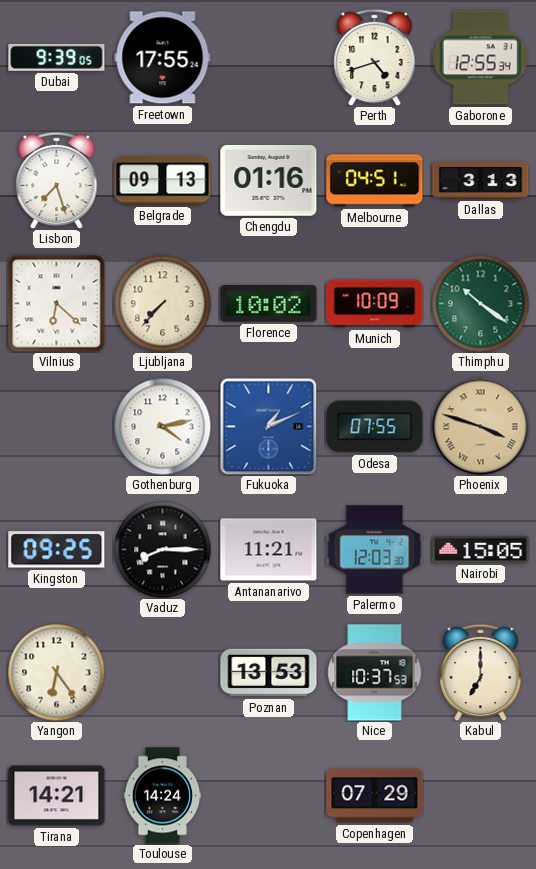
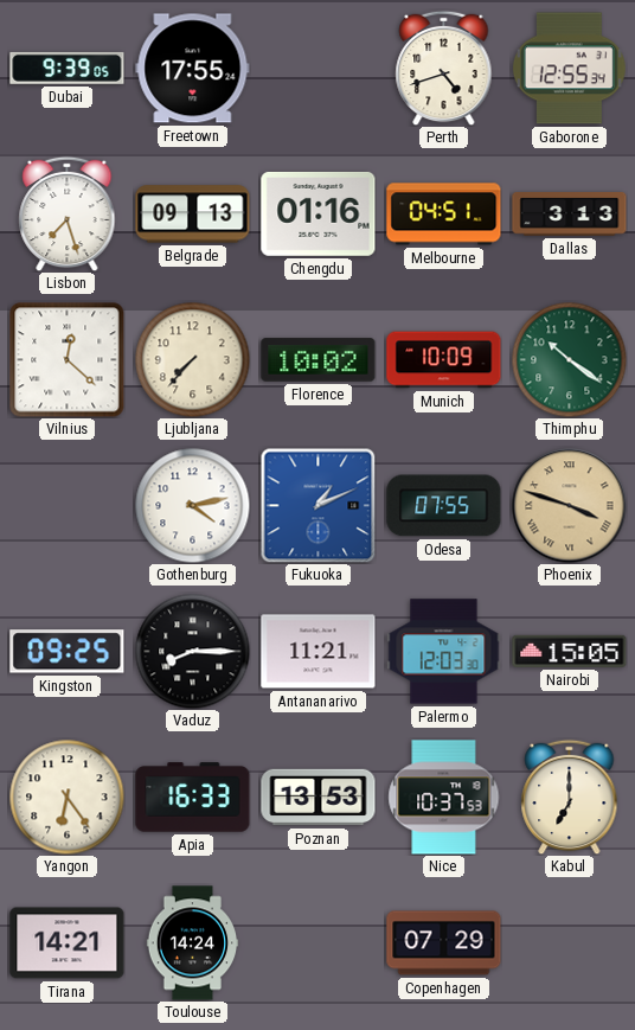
Vilnius: 6:22 -> 12:22 (68, 360)
Apia: none -> 16:33 (193, 798)
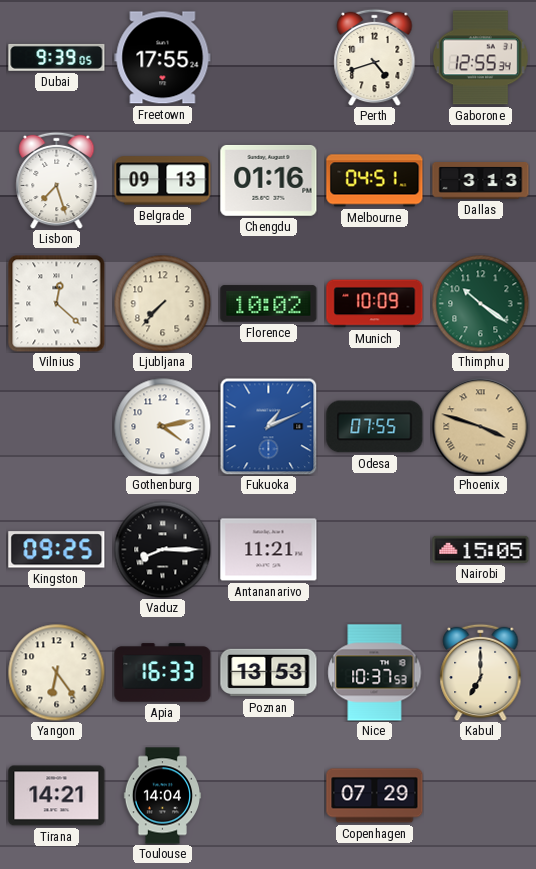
Palermo: 12:03 -> none (444, 652)
Toulouse: 14:24 -> 14:04 (163, 796)
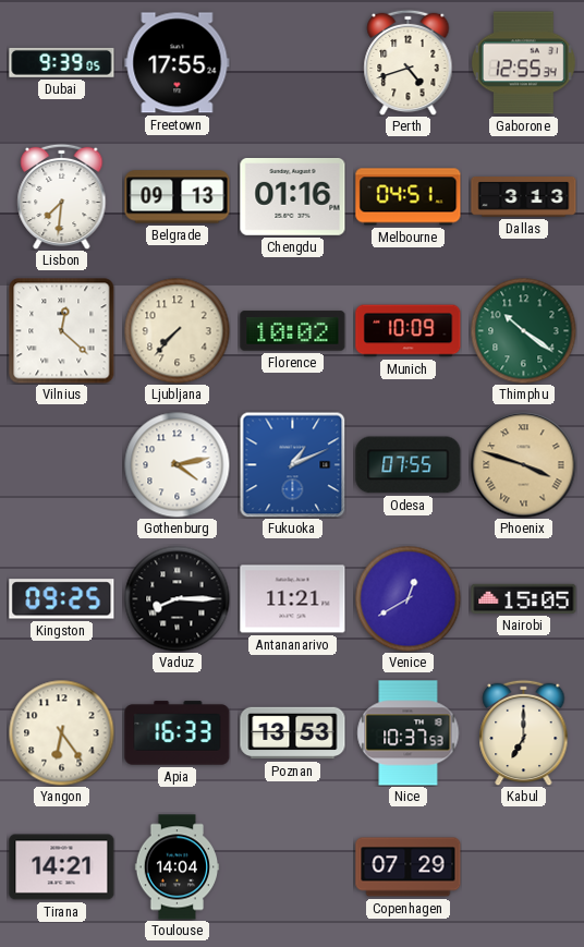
Lisbon: 7:27 -> 7:31 (62, 196)
Venice: none -> 12:40 (407, 598)
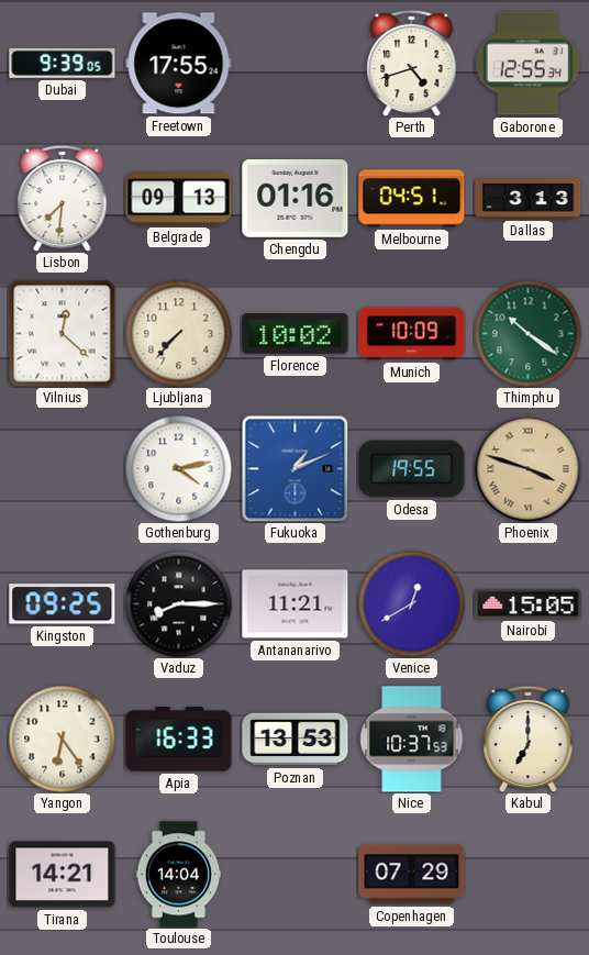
Odesa: 07:55 -> 19:55 (412, 469)
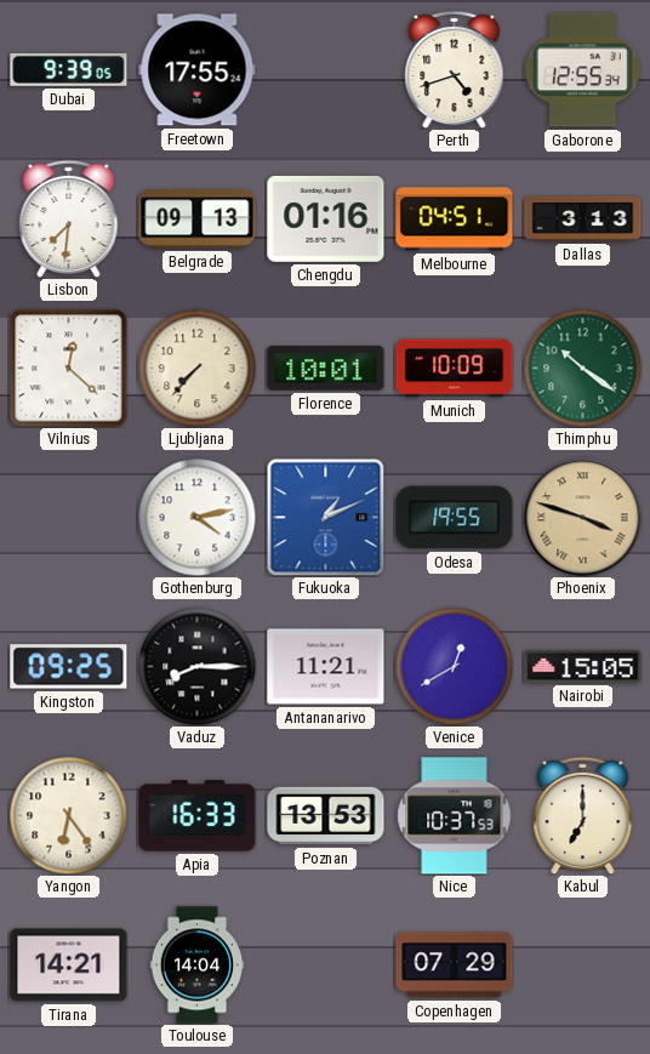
Florence: 10:02 -> 10:01 (326, 369)
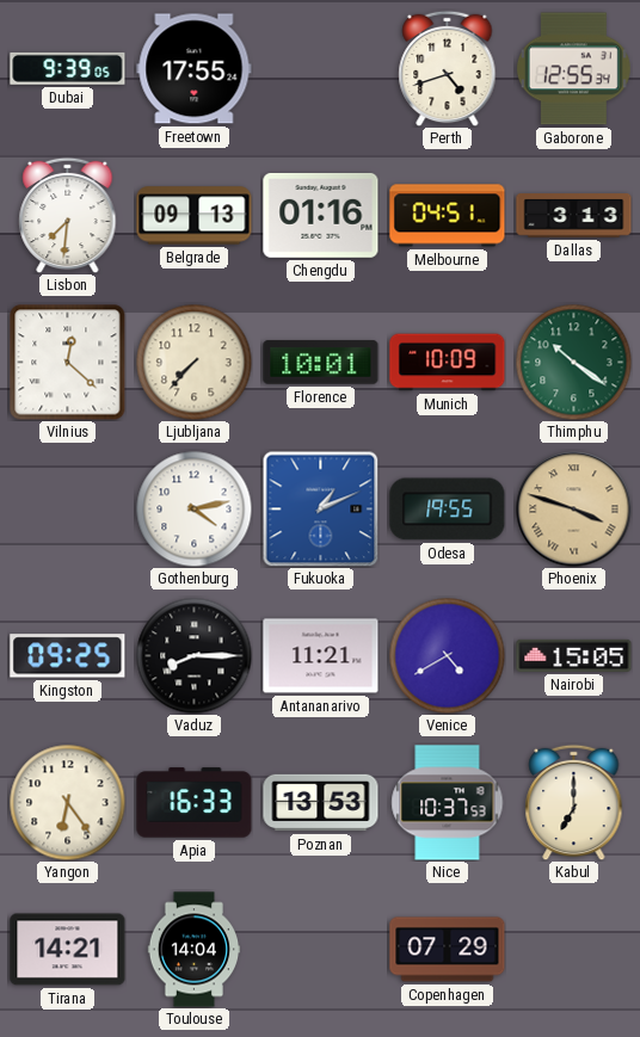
Venice: 12:40 -> 4:40 (447, 655)
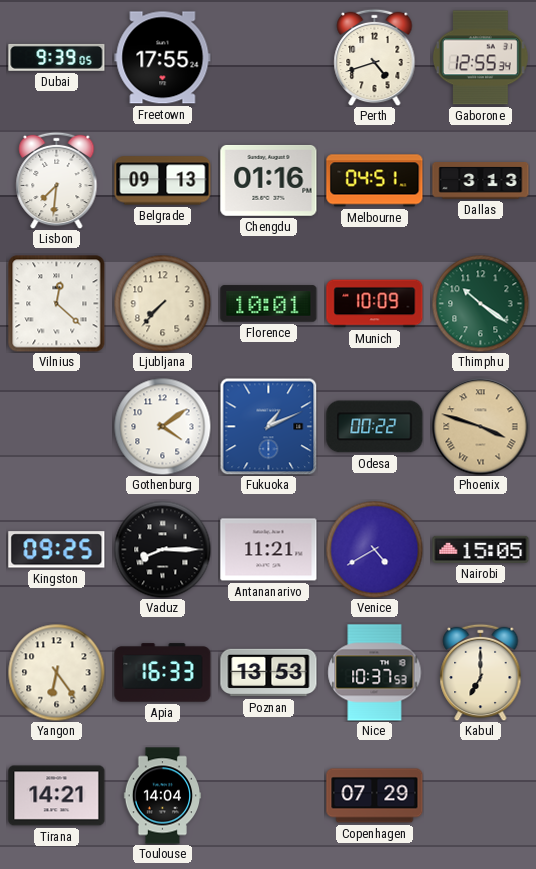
Gothenburg: 4:13 -> 4:09 (162, 426)
Odesa: 19:55 -> 00:22 (375, 427)
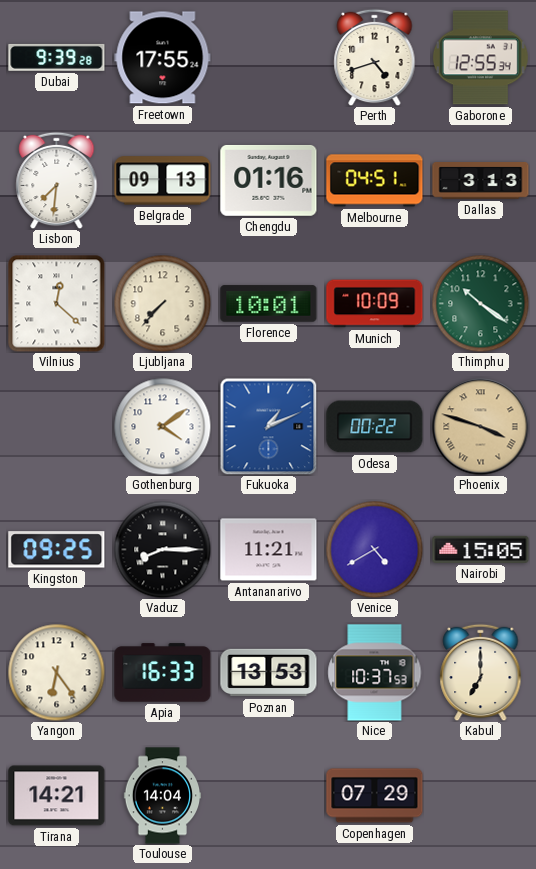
Dubai: 9:39:05 -> 9:39:28 (57, 57)
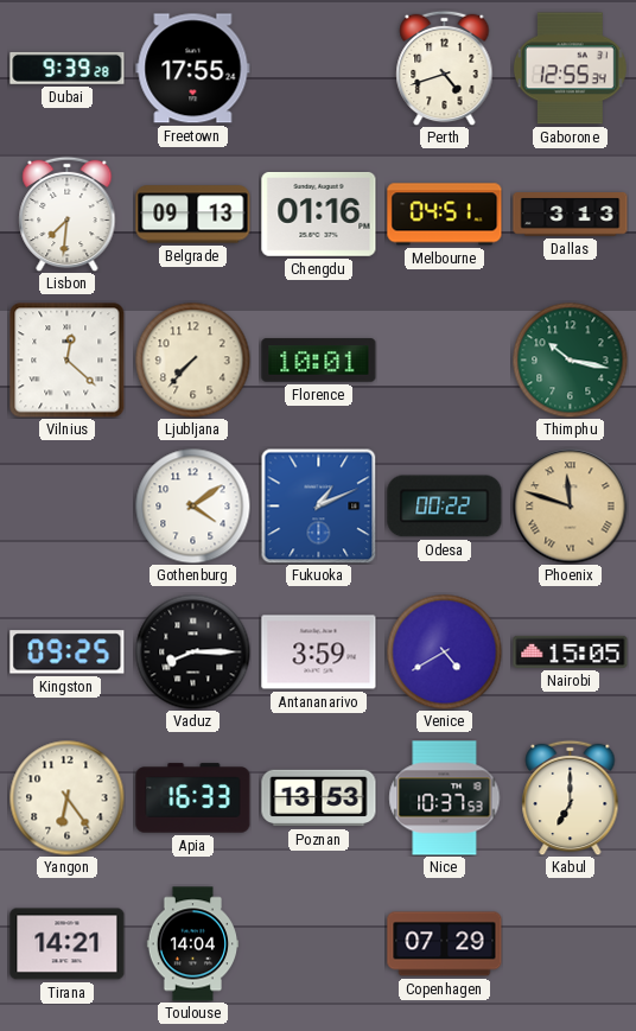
Munich: 10:09 -> none (375, 304)
Thimphu: 10:21 -> 10:17 (570, 359)
Phoenix: 3:48 -> 11:48 (571, 507)
Antananarivo: 11:21 -> 3:59 (319, 653)
